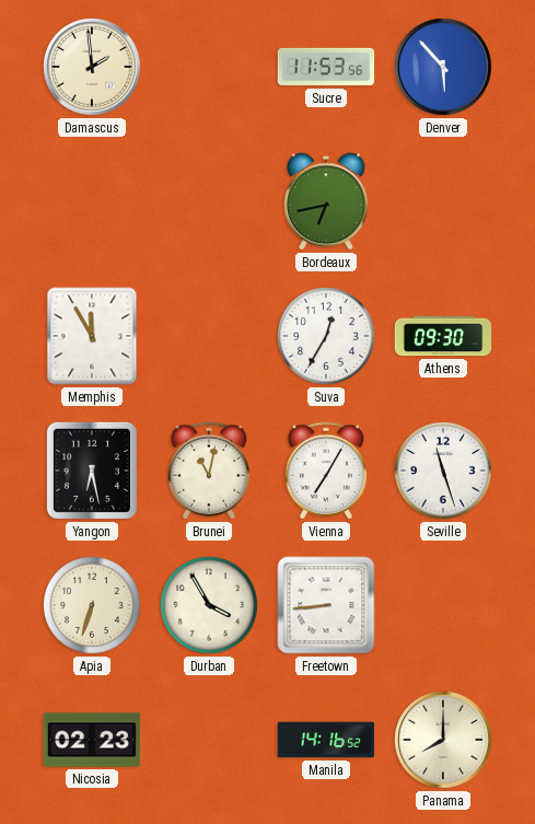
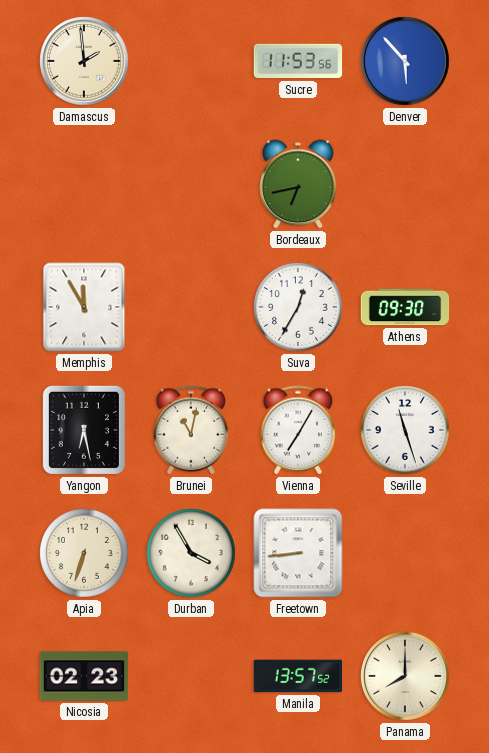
Manila: 14:16 -> 13:57 (298, 676)
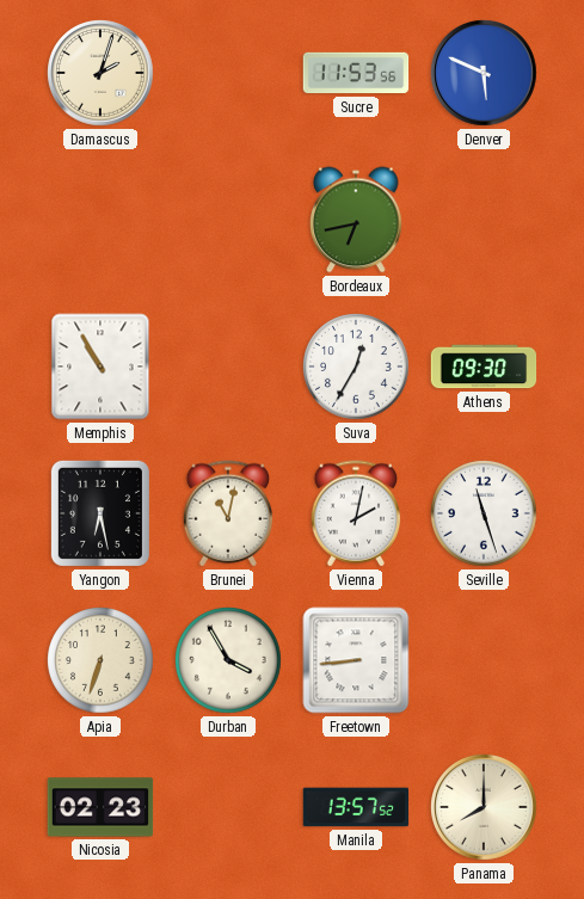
Damascus: 1:59 -> 2:03 (100, 73)
Denver: 5:53 -> 5:49 (484, 73)
Memphis: 11:55 -> 10:55 (100, 367)
Vienna: 7:05 -> 2:02 (356, 513)
